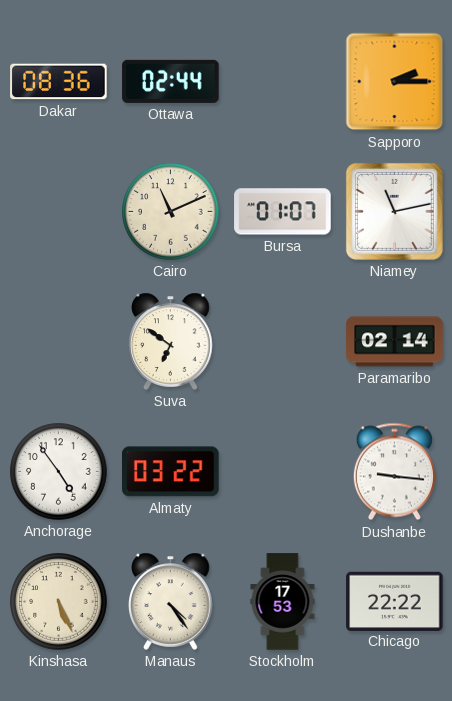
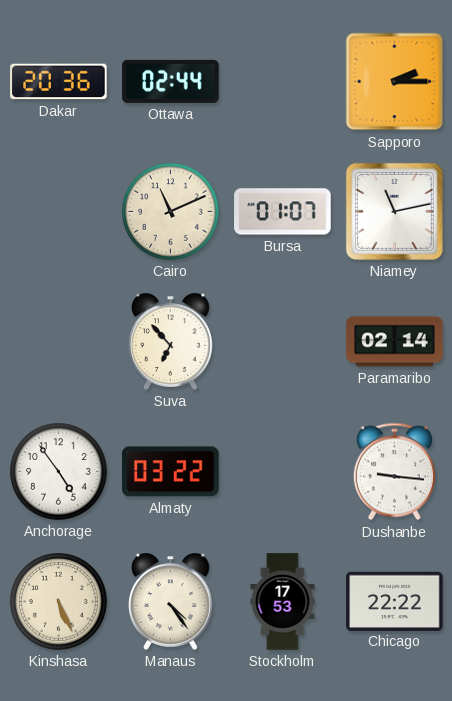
Dakar: 08:36 -> 20:36 (59, 82)
Suva: 6:51 -> 6:53 (171, 341)
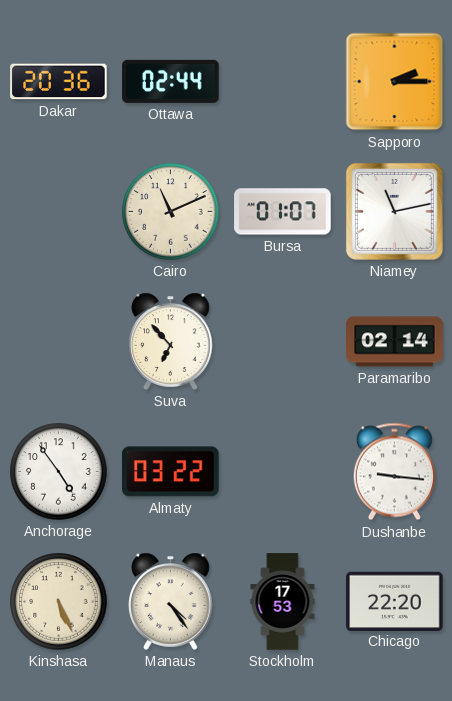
Chicago: 22:22 -> 22:20 (395, 601)
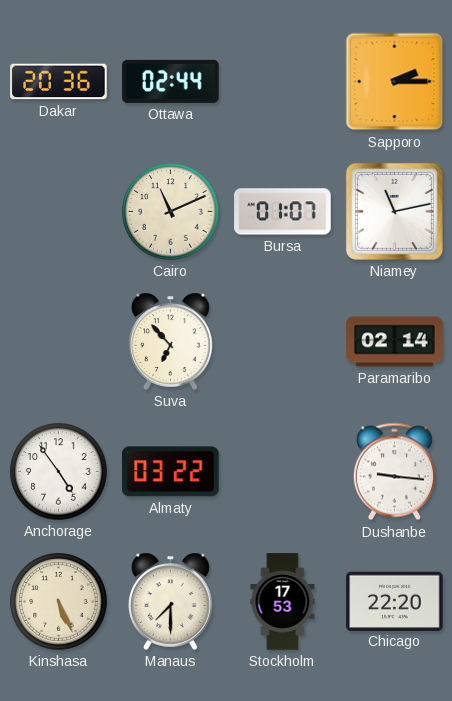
Manaus: 4:24 -> 7:30 (171, 601)
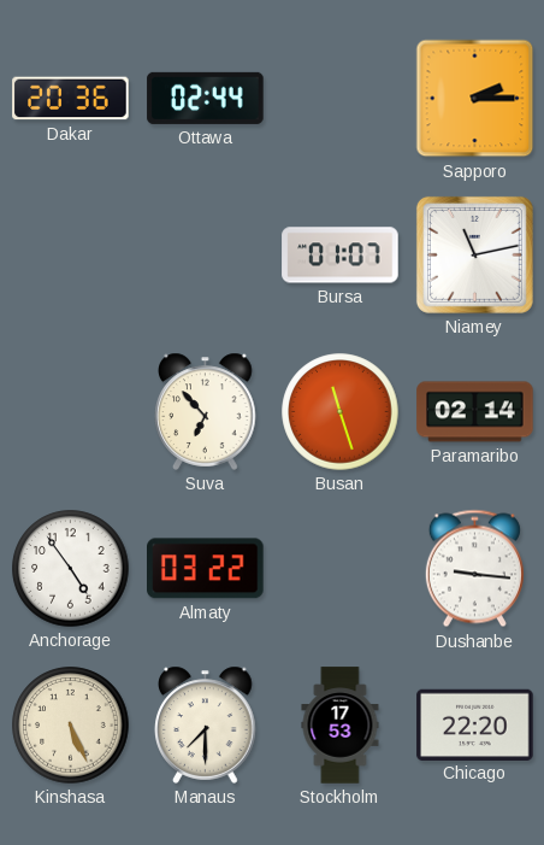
Cairo: 11:11 -> none (171, 212)
Busan: none -> 11:27 (341, 412)
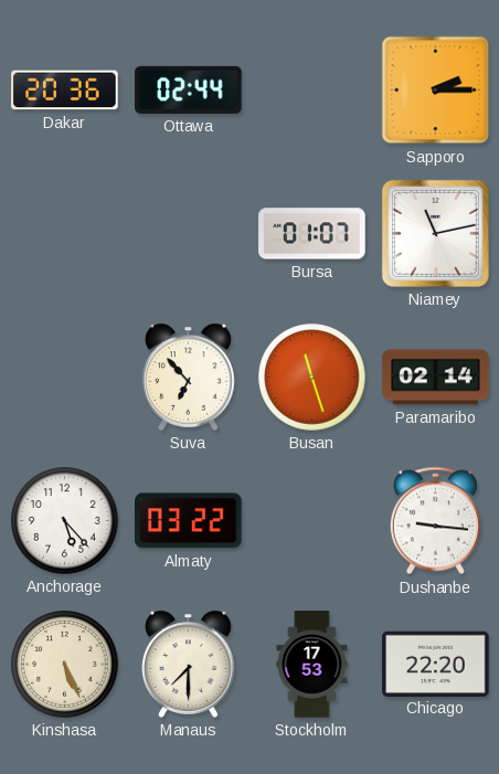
Anchorage: 4:54 -> 5:23 (65, 521)
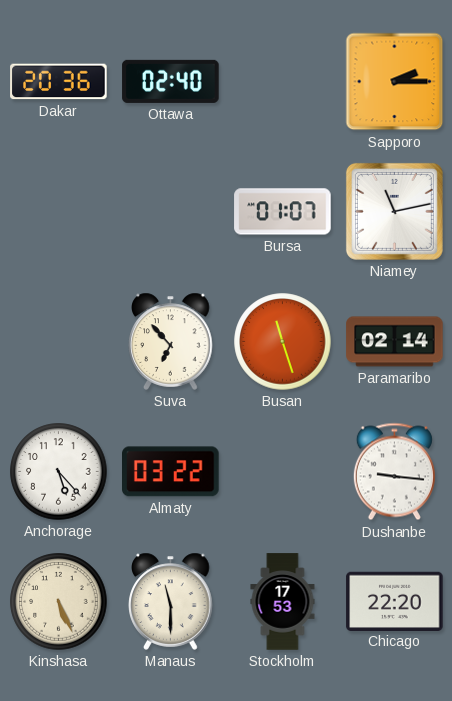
Ottawa: 02:44 -> 02:40 (171, 81)
Manaus: 7:30 -> 11:30 (171, 601)
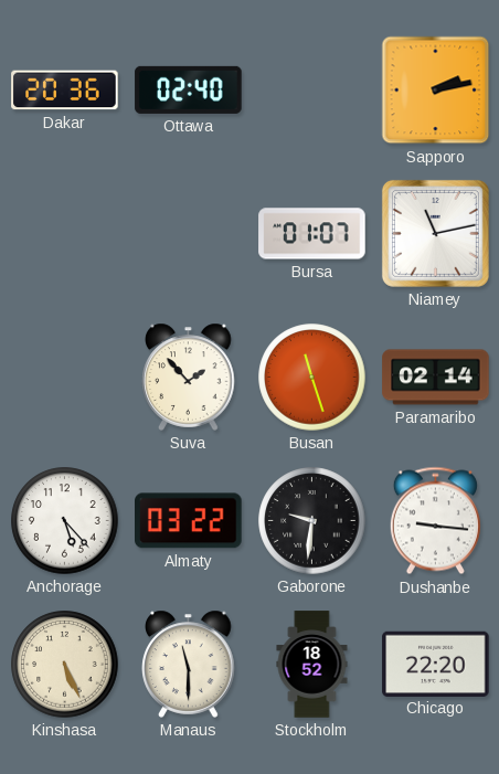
Sapporo: 2:15 -> 2:13 (436, 91)
Suva: 6:53 -> 1:53 (189, 377)
Gaborone: none -> 9:31 (312, 521)
Stockholm: 17:53 -> 18:52 (312, 665)
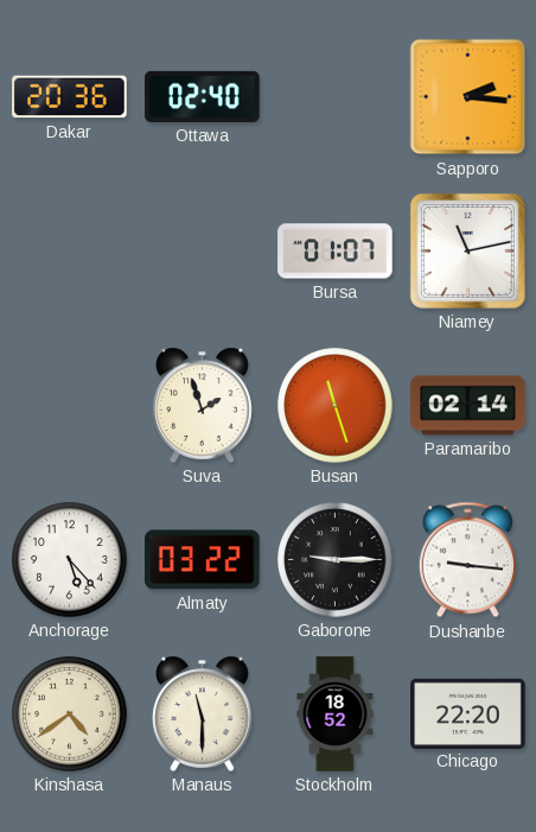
Sapporo: 2:13 -> 2:16 (468, 97)
Suva: 1:53 -> 1:57 (203, 405)
Gaborone: 9:31 -> 9:15 (336, 560)
Kinshasa: 5:26 -> 4:39 (70, 714)
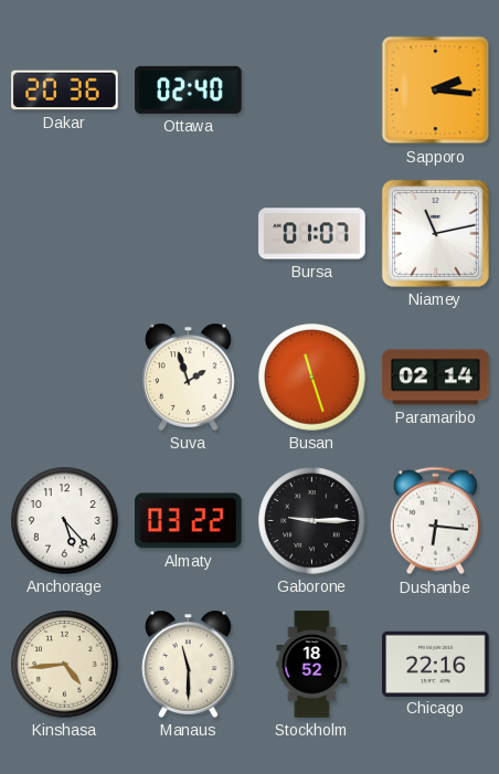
Dushanbe: 9:16 -> 6:16 (435, 521)
Kinshasa: 4:39 -> 4:44 (65, 665)
Chicago: 22:20 -> 22:16 (436, 664)
